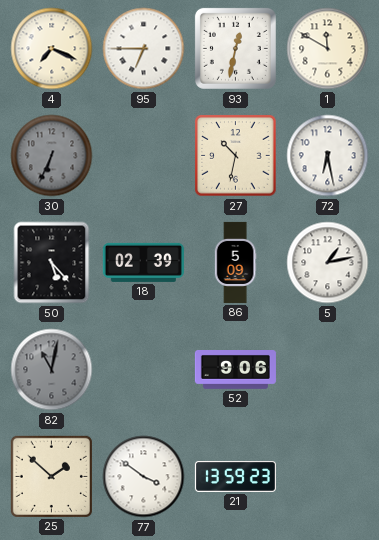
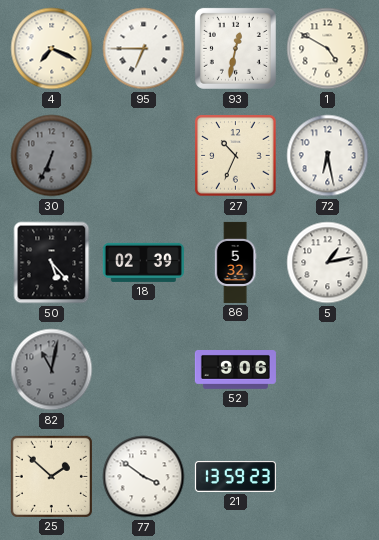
1: 11:50 -> 4:50 (328, 49)
27: 10:32 -> 10:34 (236, 156)
86: 5:09 -> 5:32 (235, 262)
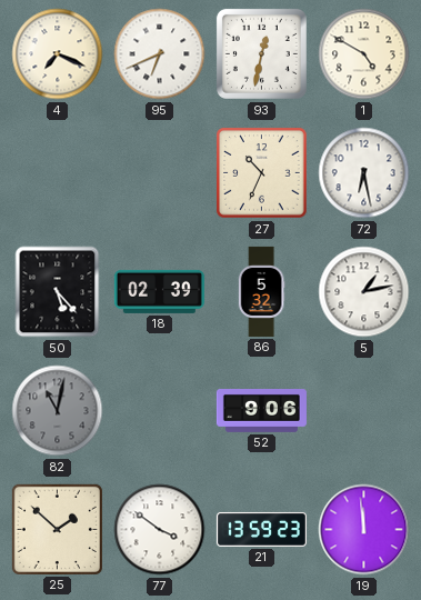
95: 6:45 -> 6:41 (160, 54)
30: 6:34 -> none (52, 156)
19: none -> 11:59 (364, 530)
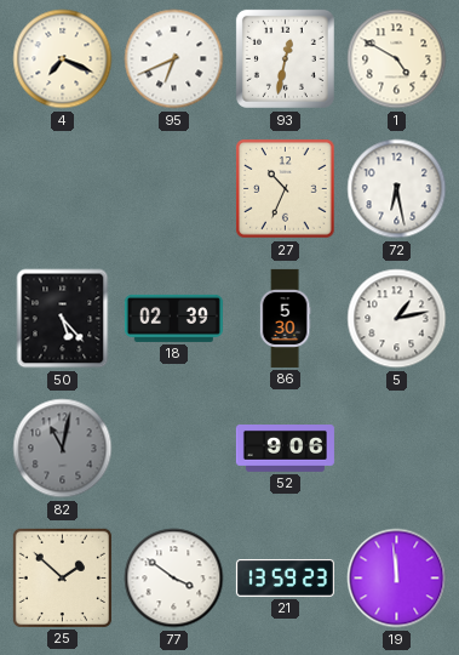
86: 5:32 -> 5:30 (285, 318)
